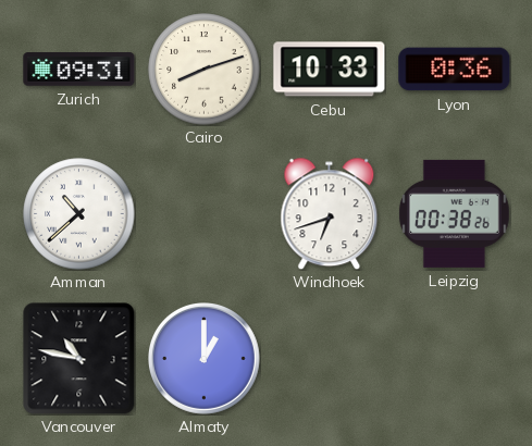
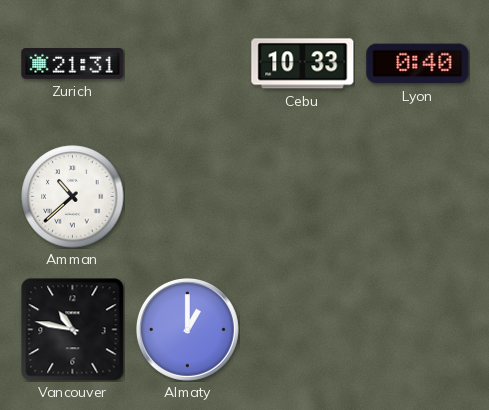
Zurich: 09:31 -> 21:31 (73, 64)
Cairo: 8:12 -> none (205, 70)
Lyon: 0:36 -> 0:40 (418, 64)
Windhoek: 6:42 -> none (330, 213)
Leipzig: 00:38 -> none (454, 213)
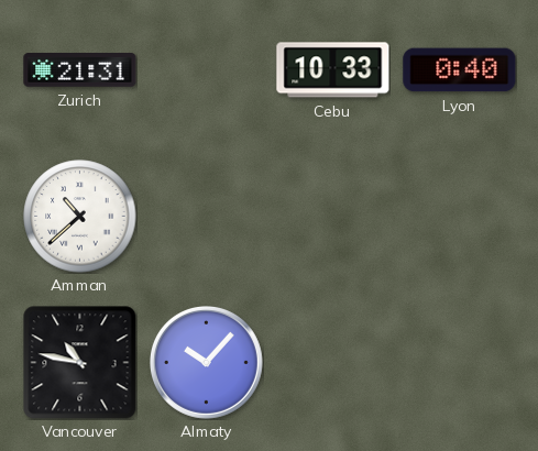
Almaty: 1:00 -> 10:07 (207, 363)
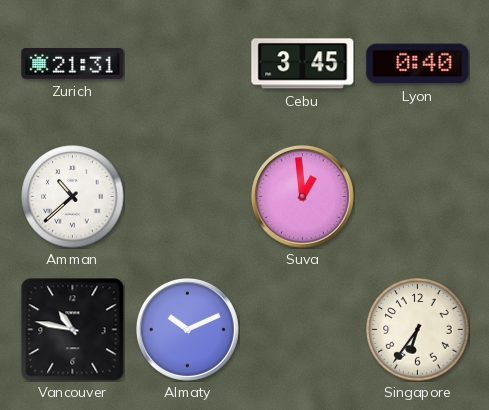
Cebu: 10:33 -> 3:45 (303, 64)
Suva: none -> 12:59 (303, 197)
Almaty: 10:07 -> 10:11 (188, 330)
Singapore: none -> 6:36 (418, 330)
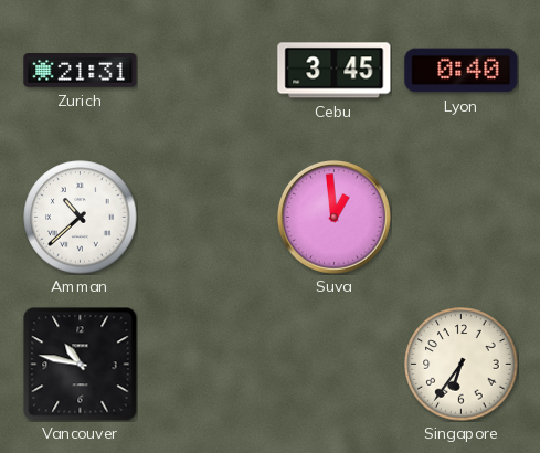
Almaty: 10:11 -> none (188, 330)
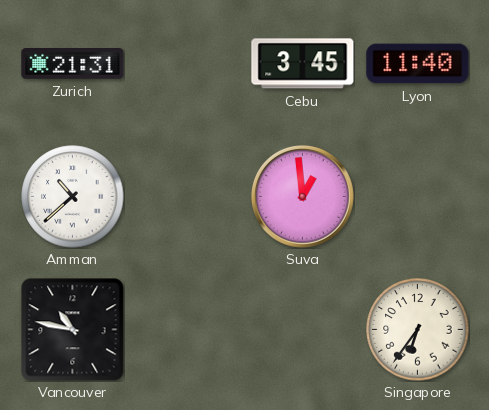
Lyon: 0:40 -> 11:40 (418, 64)
